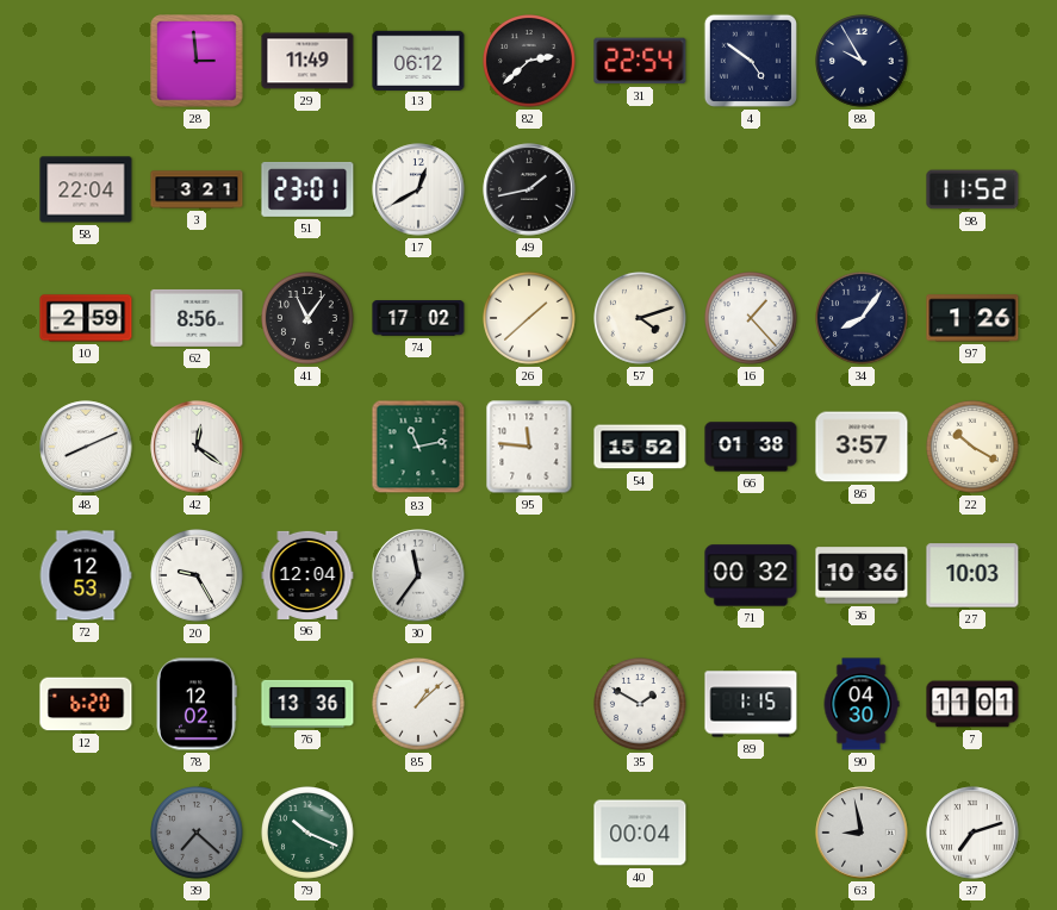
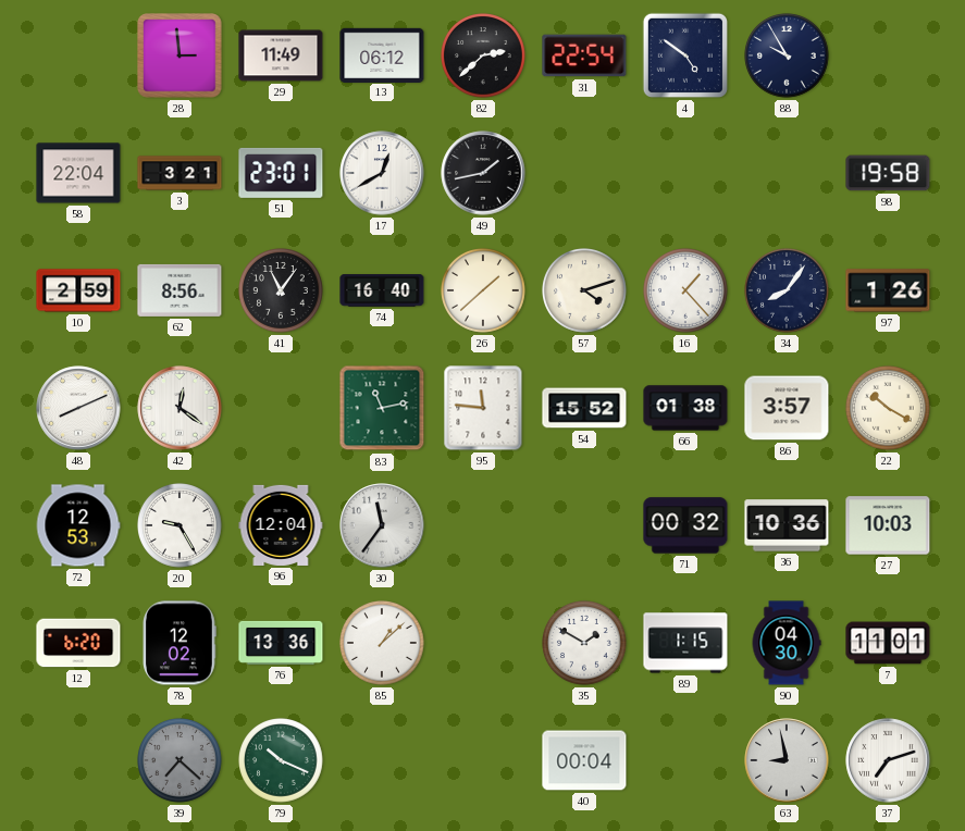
98: 11:52 -> 19:58 (888, 173)
74: 17:02 -> 16:40 (382, 290)
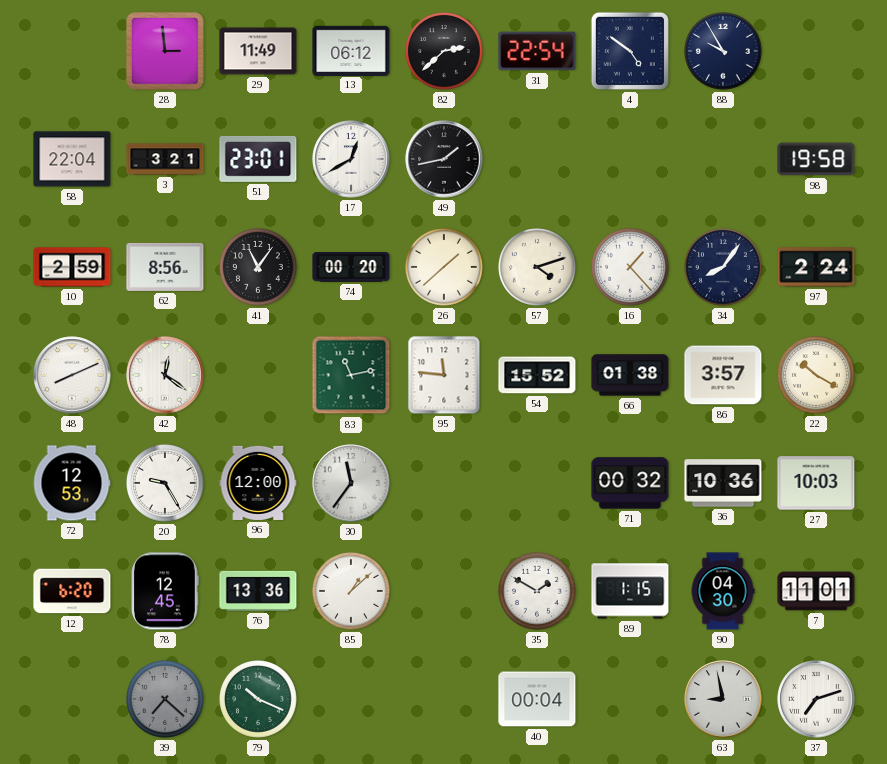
74: 16:40 -> 00:20 (351, 267)
97: 1:26 -> 2:24 (816, 267)
96: 12:04 -> 12:00 (258, 483)
78: 12:02 -> 12:45 (165, 591)
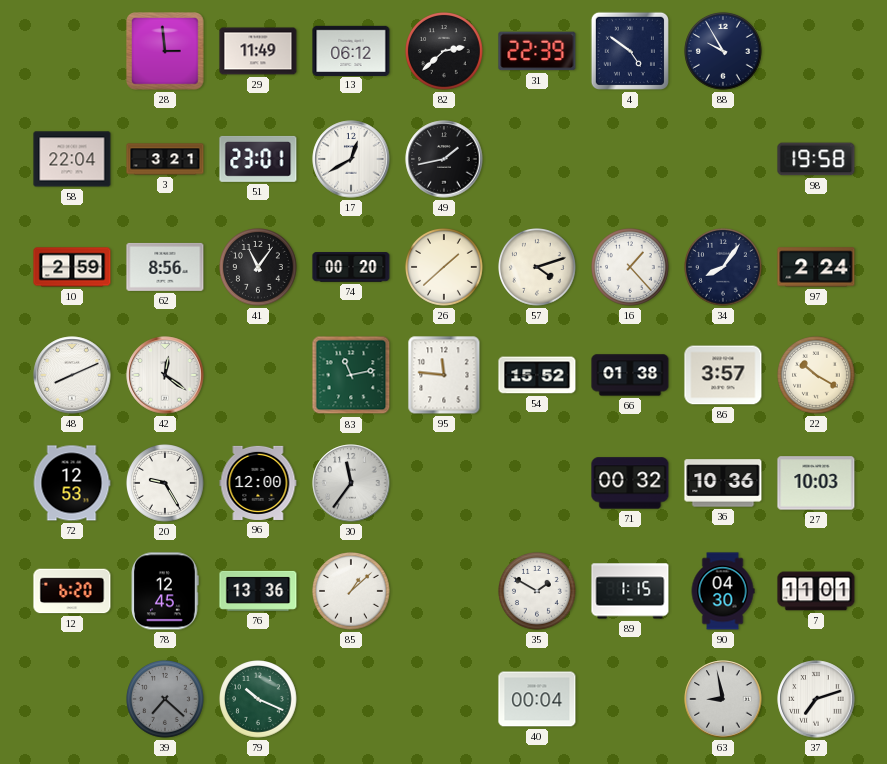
31: 22:54 -> 22:39 (537, 51)
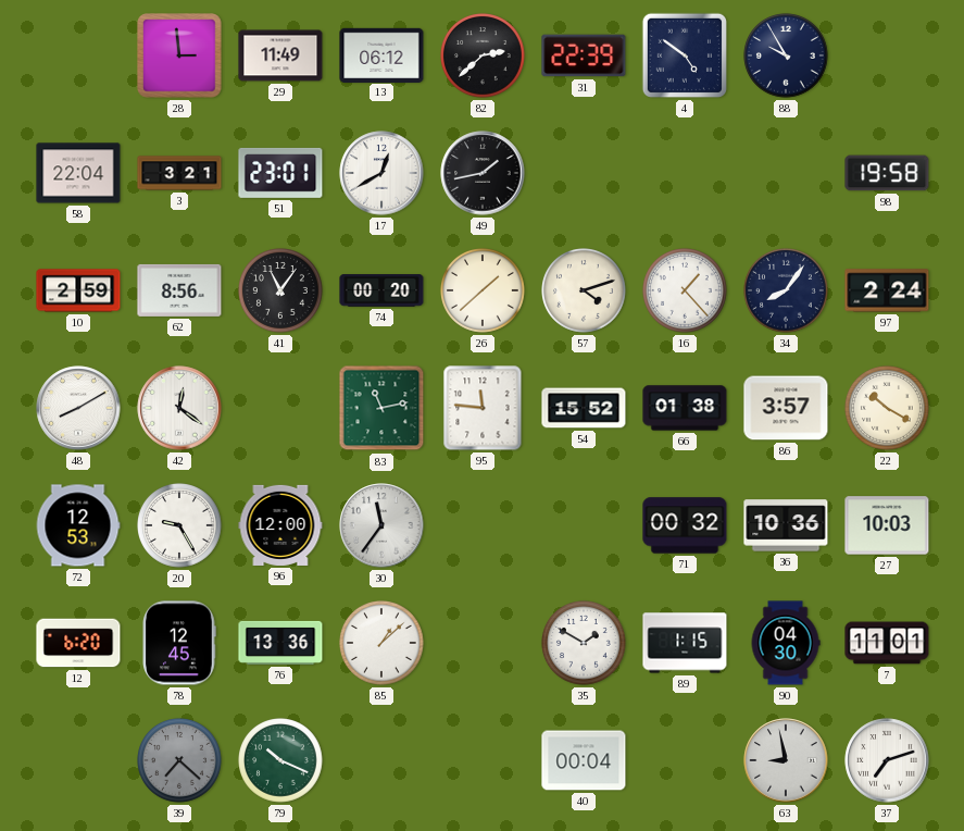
48: 8:11 -> 8:10 (78, 408)
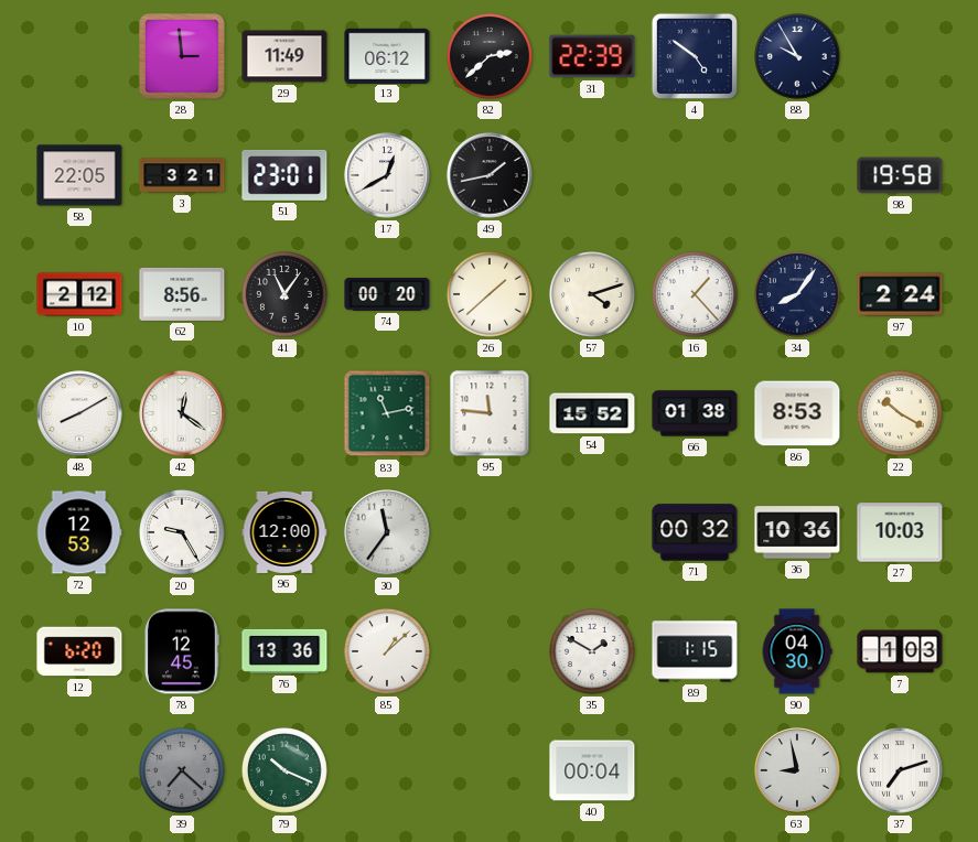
58: 22:04 -> 22:05 (79, 175)
10: 2:59 -> 2:12 (79, 294)
86: 3:57 -> 8:53 (797, 413)
7: 11:01 -> 1:03 (900, 651)
